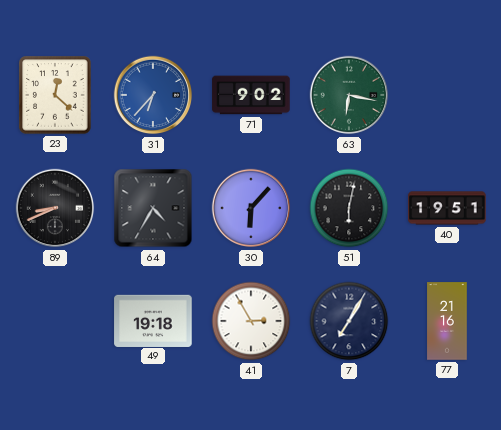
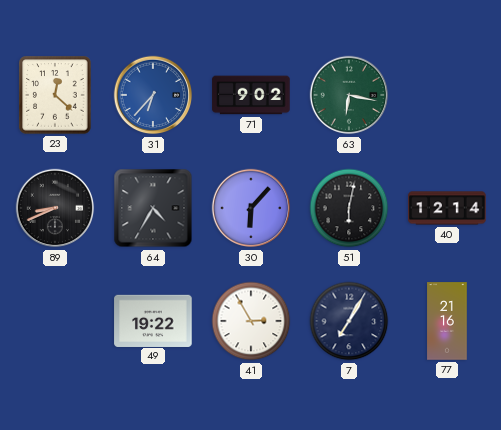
40: 19:51 -> 12:14 (447, 208)
49: 19:18 -> 19:22 (153, 320)
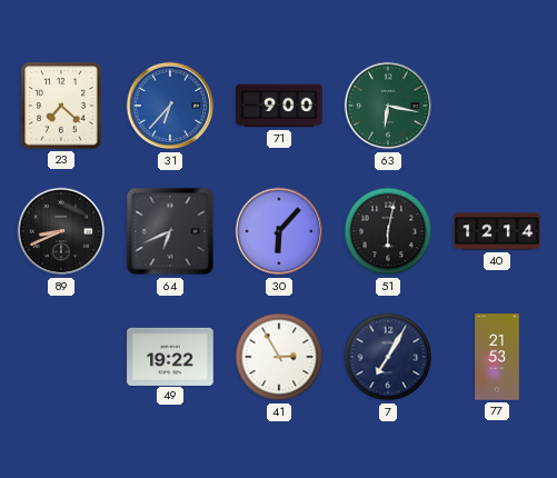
23: 12:22 -> 7:22 (61, 106)
71: 9:02 -> 9:00 (279, 106)
64: 4:35 -> 6:41 (170, 231)
77: 21:16 -> 21:53 (497, 357)
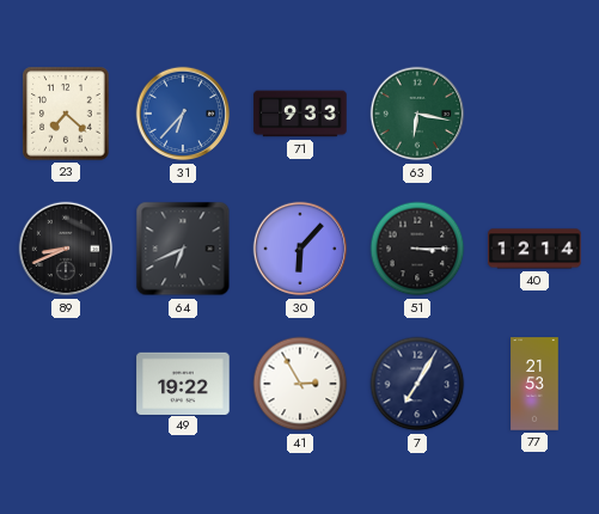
71: 9:00 -> 9:33 (300, 114)
51: 6:02 -> 3:15 (417, 249)
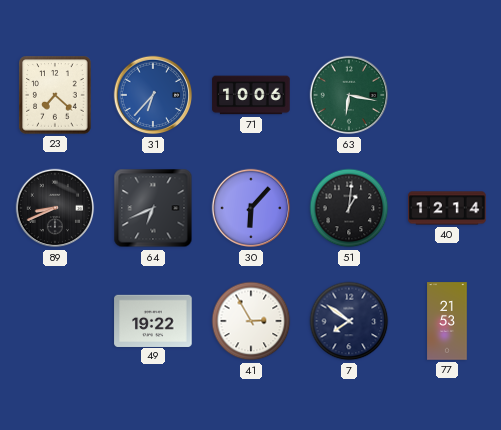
71: 9:33 -> 10:06 (251, 95)
51: 3:15 -> 1:01 (349, 208)
7: 7:05 -> 7:51 (349, 321)
